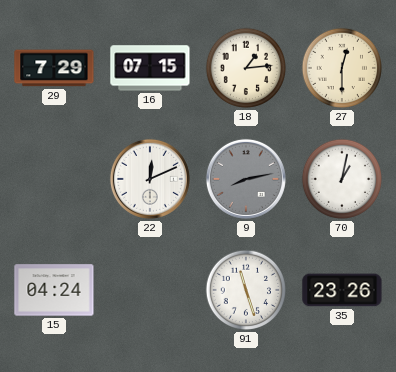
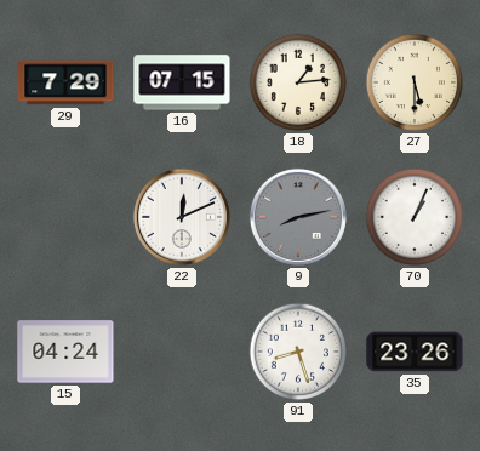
27: 12:30 -> 5:30 (415, 82)
70: 1:02 -> 1:04 (415, 217)
91: 11:27 -> 8:27 (298, 352)
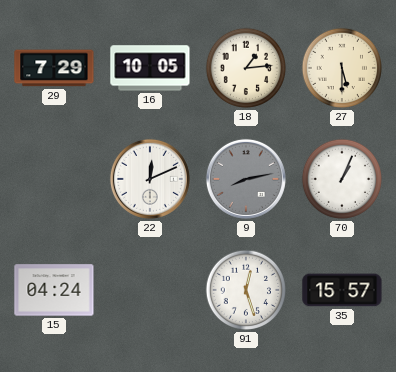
16: 07:15 -> 10:05 (150, 68)
91: 8:27 -> 12:27 (246, 290)
35: 23:26 -> 15:57 (342, 290)
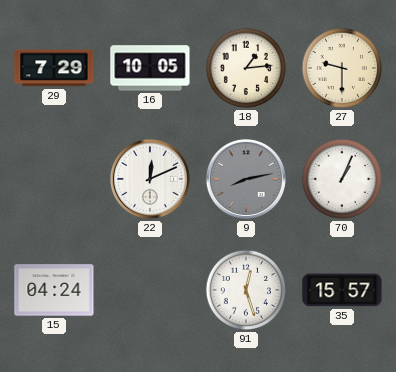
27: 5:30 -> 9:30 (342, 68)
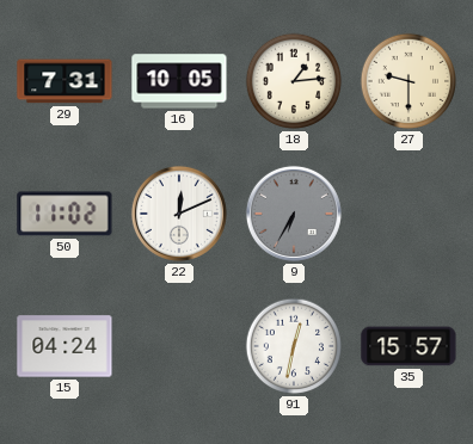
29: 7:29 -> 7:31 (64, 81)
50: none -> 11:02 (64, 214)
9: 8:13 -> 6:35 (294, 214)
70: 1:04 -> none (342, 179)
91: 12:27 -> 12:32 (294, 346)
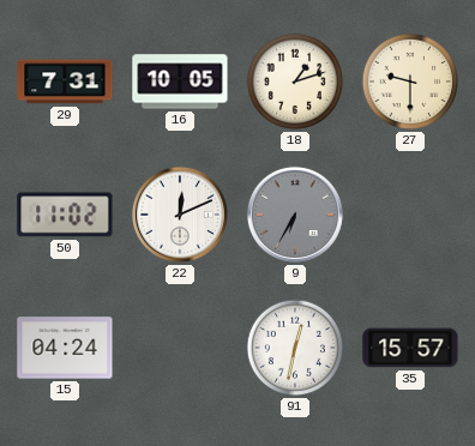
18: 1:14 -> 1:12 (295, 82)
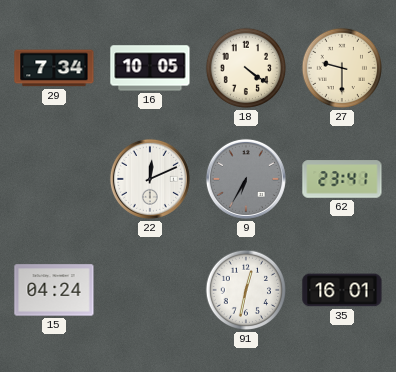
29: 7:31 -> 7:34 (54, 68)
18: 1:12 -> 4:21 (246, 68)
50: 11:02 -> none (65, 215)
62: none -> 23:41 (342, 179)
35: 15:57 -> 16:01 (342, 290)
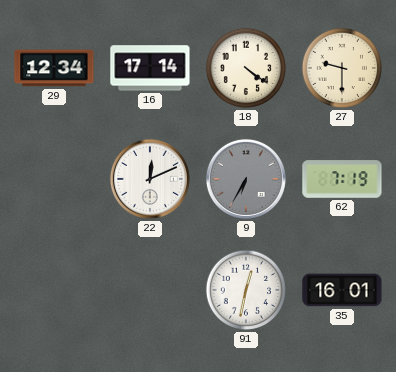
29: 7:34 -> 12:34 (54, 68)
16: 10:05 -> 17:14 (150, 68)
62: 23:41 -> 7:19 (342, 179)
15: 04:24 -> none (54, 290)
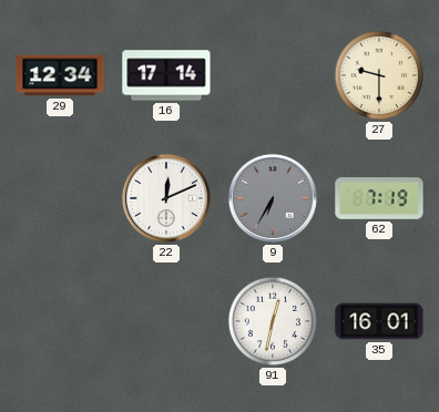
18: 4:21 -> none (246, 68)
